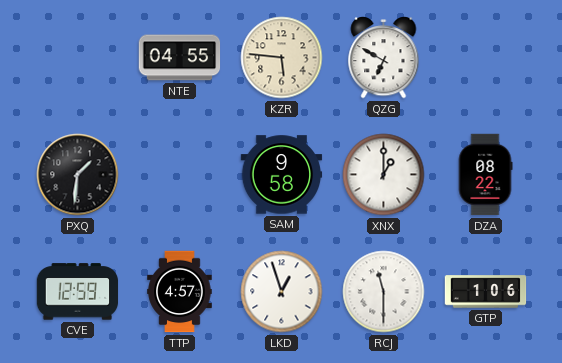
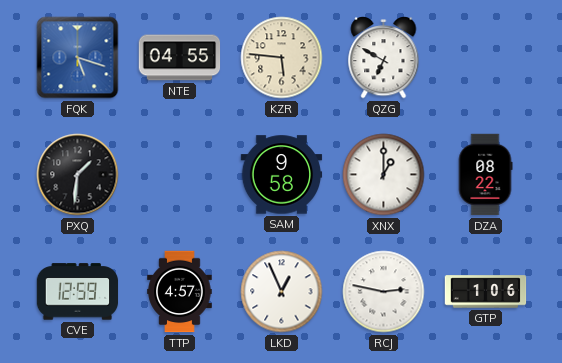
FQK: none -> 5:18 (78, 58)
LKD: 12:57 -> 12:56 (282, 292)
RCJ: 11:30 -> 2:47 (384, 292)
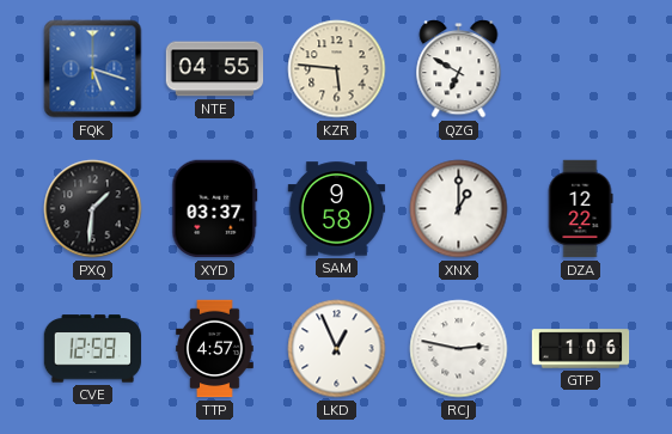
XYD: none -> 03:37 (215, 209)
DZA: 08:22 -> 12:22 (580, 209)
